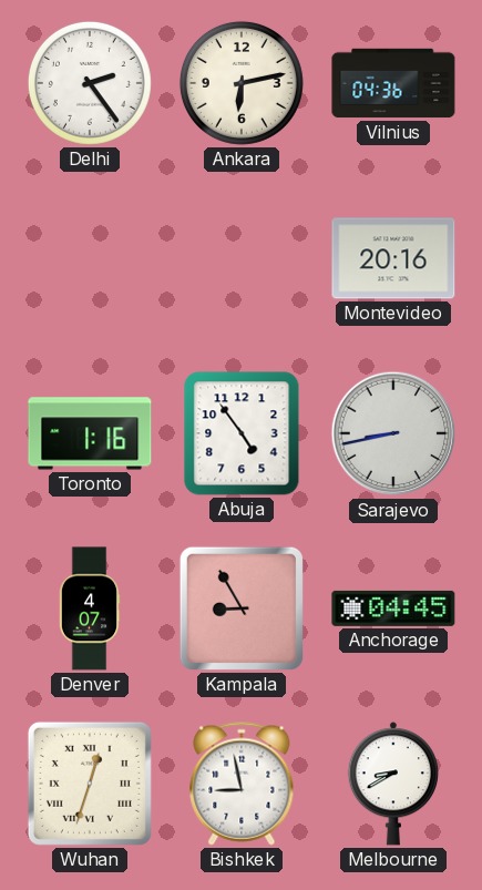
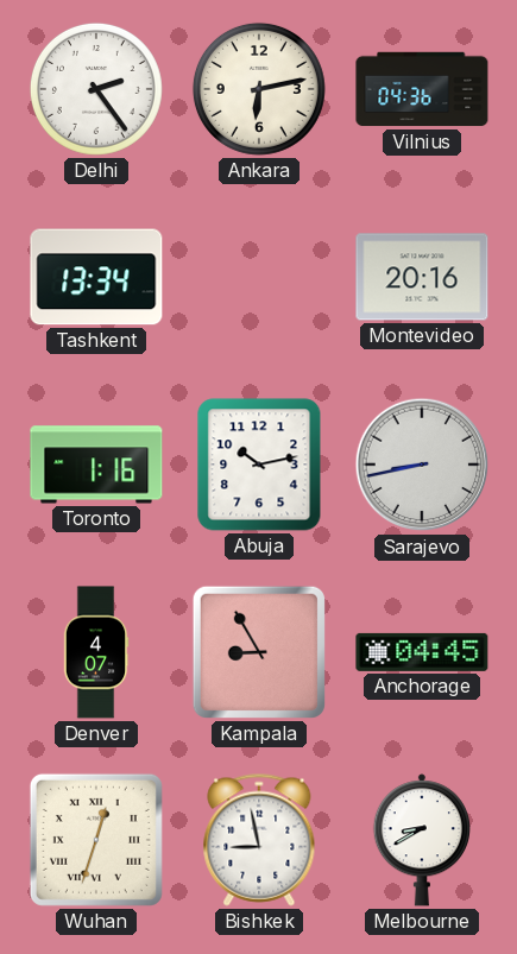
Tashkent: none -> 13:34 (96, 277)
Abuja: 4:54 -> 10:13 (259, 465)
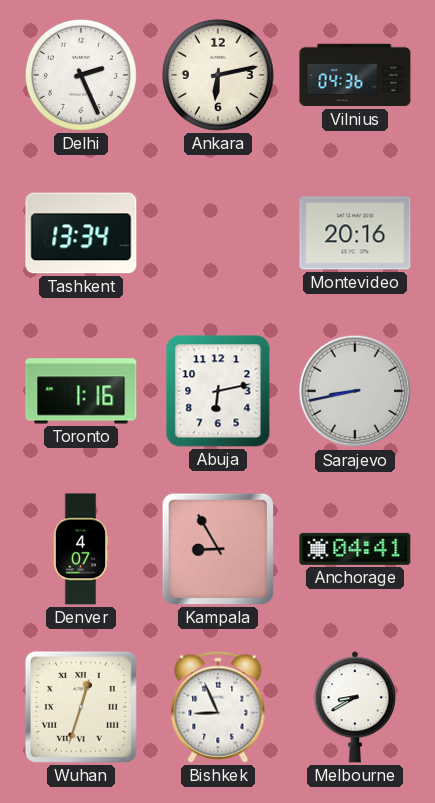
Delhi: 2:24 -> 2:26 (81, 75)
Abuja: 10:13 -> 6:13 (218, 391)
Anchorage: 04:45 -> 04:41 (355, 549)
Bishkek: 8:58 -> 8:56 (218, 707)
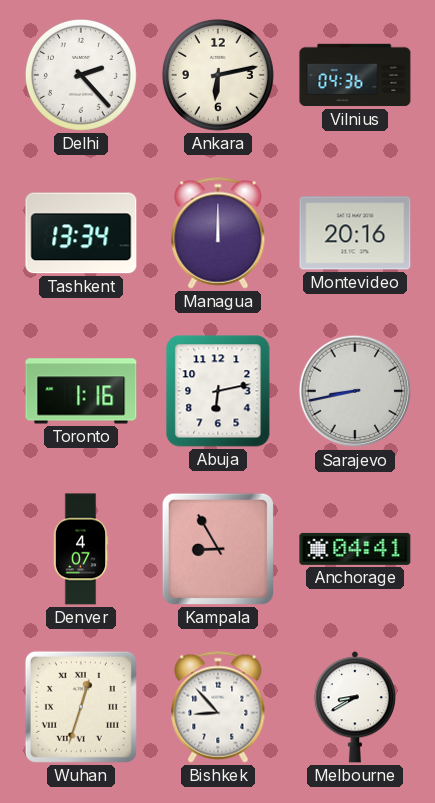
Delhi: 2:26 -> 2:23 (81, 75)
Managua: none -> 12:00 (218, 233)
Bishkek: 8:56 -> 8:53 (218, 707)
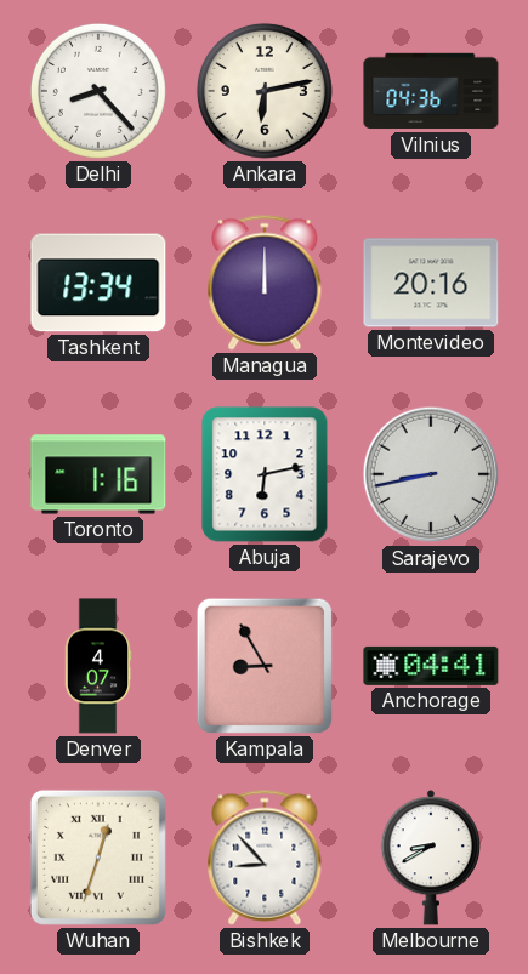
Delhi: 2:23 -> 8:23 (98, 91)
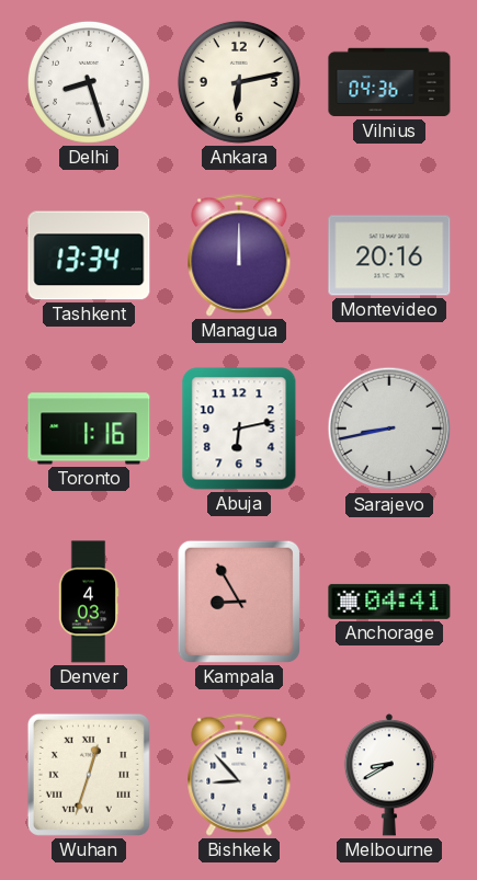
Delhi: 8:23 -> 8:27 (89, 82)
Denver: 4:07 -> 4:03 (89, 602)
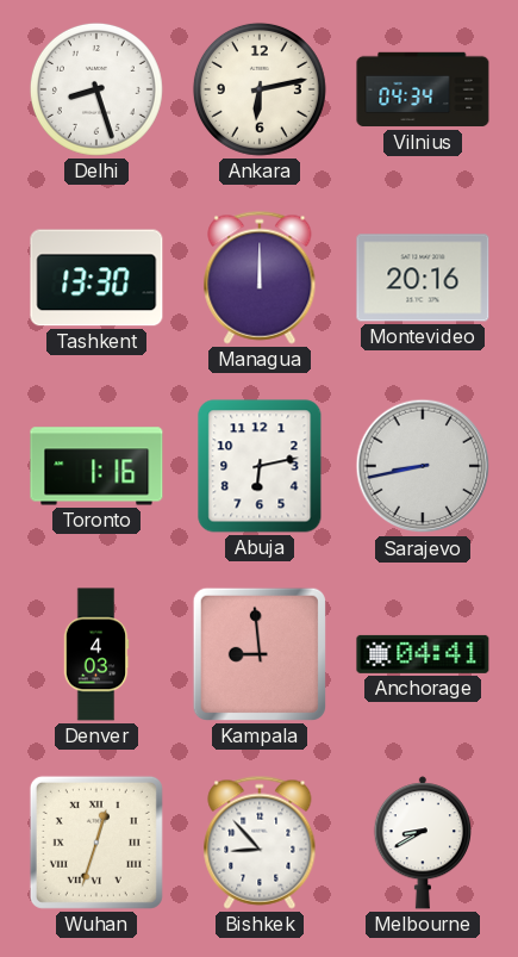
Vilnius: 04:36 -> 04:34 (423, 89)
Tashkent: 13:34 -> 13:30 (96, 278)
Kampala: 8:55 -> 8:59 (260, 654)
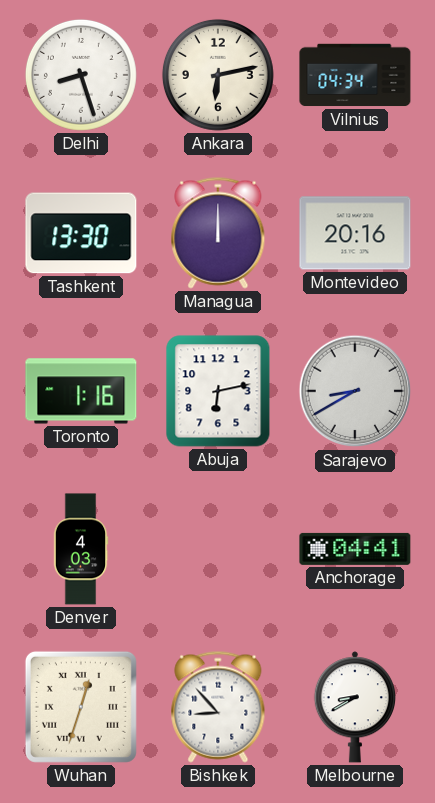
Sarajevo: 8:43 -> 8:40 (355, 391)
Kampala: 8:59 -> none (260, 654)
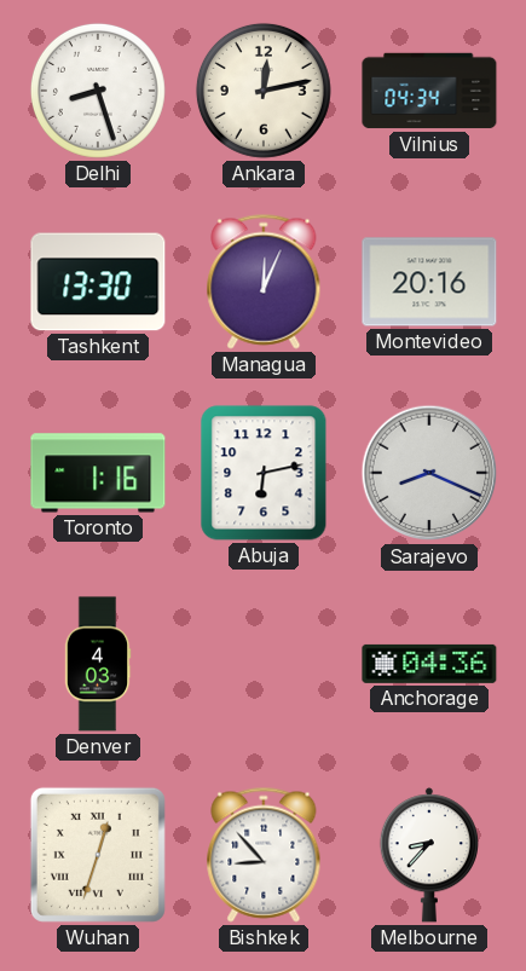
Ankara: 6:13 -> 12:13 (264, 91)
Managua: 12:00 -> 12:04 (264, 282)
Sarajevo: 8:40 -> 8:19 (429, 473)
Anchorage: 04:41 -> 04:36 (429, 664)
Melbourne: 8:40 -> 8:37 (428, 855)
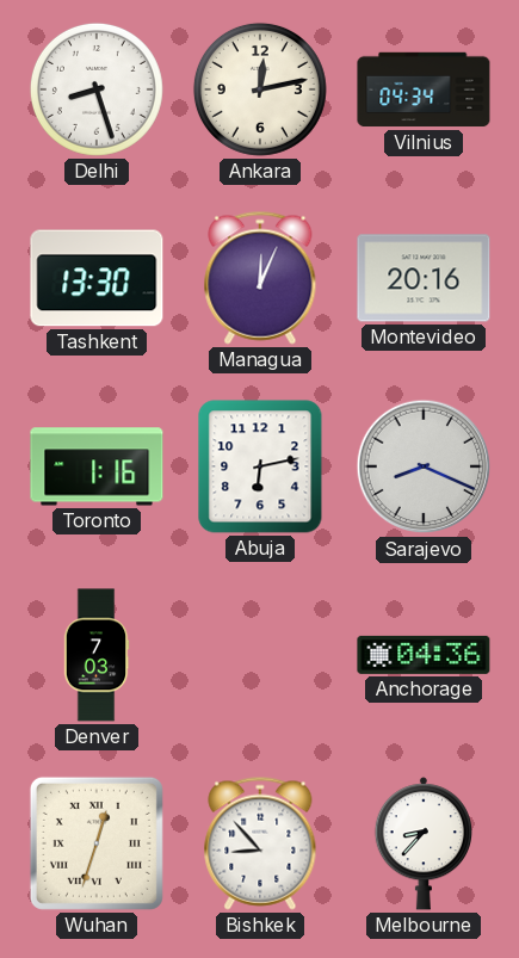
Denver: 4:03 -> 7:03 (97, 655)
